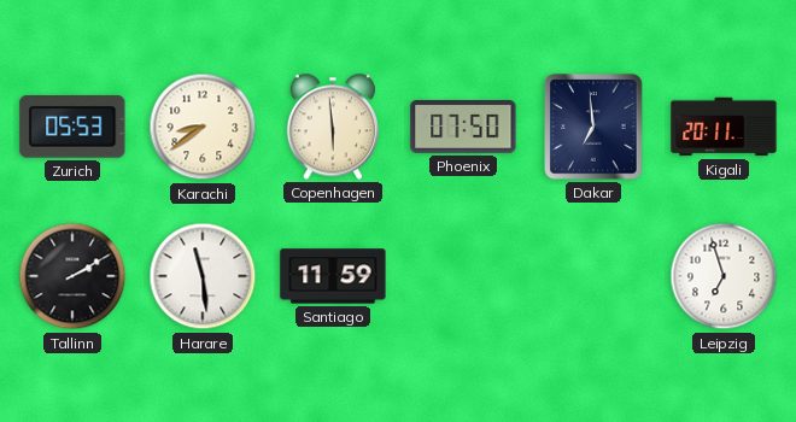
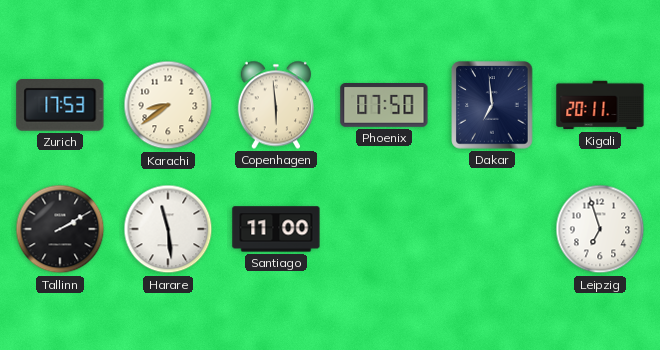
Zurich: 05:53 -> 17:53 (60, 106)
Santiago: 11:59 -> 11:00 (276, 229)
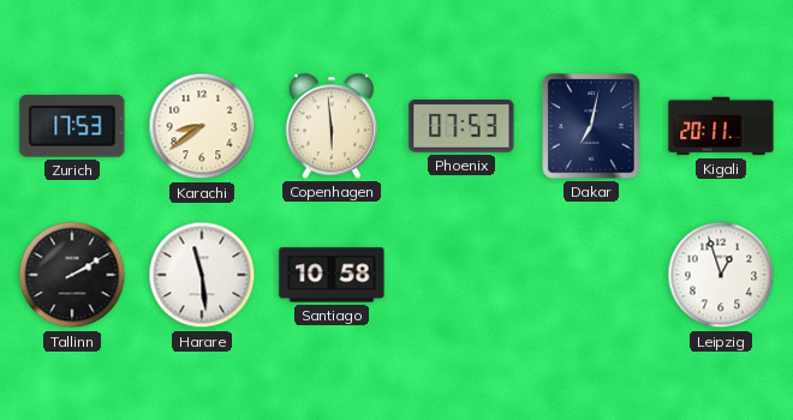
Phoenix: 07:50 -> 07:53 (461, 127)
Dakar: 6:59 -> 7:02 (591, 126)
Santiago: 11:00 -> 10:58 (332, 275)
Leipzig: 6:57 -> 12:57 (721, 275)
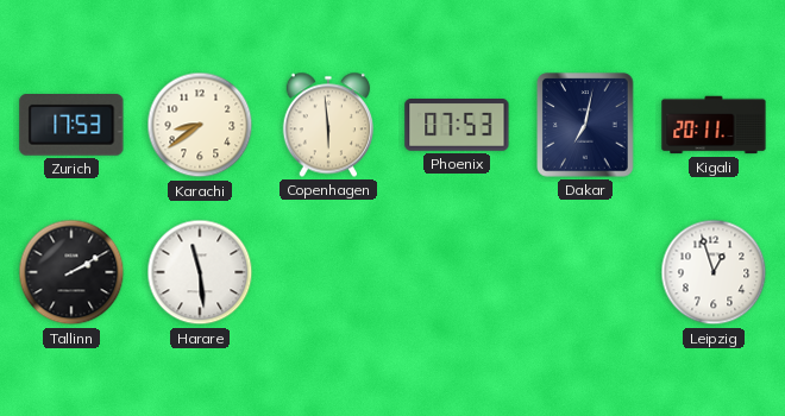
Santiago: 10:58 -> none (332, 275)
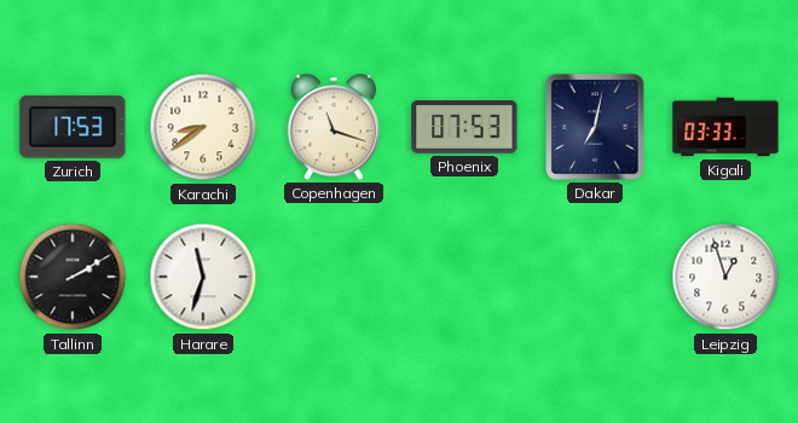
Copenhagen: 5:59 -> 11:18 (332, 127)
Kigali: 20:11 -> 03:33 (725, 127)
Harare: 11:29 -> 11:33 (203, 277)
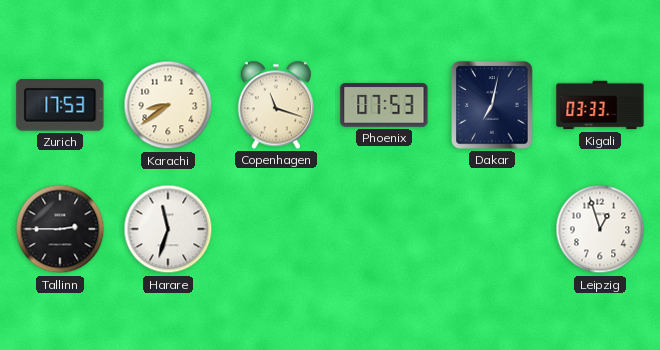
Tallinn: 2:10 -> 2:45 (60, 229)
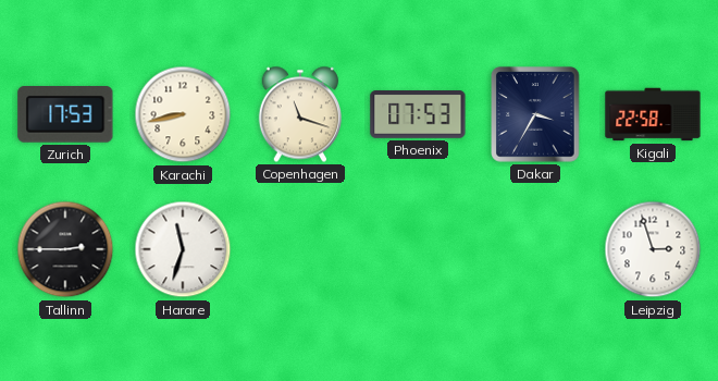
Karachi: 8:39 -> 8:43 (183, 114)
Dakar: 7:02 -> 3:35 (535, 114)
Kigali: 03:33 -> 22:58 (653, 114)
Leipzig: 12:57 -> 2:57 (653, 249)
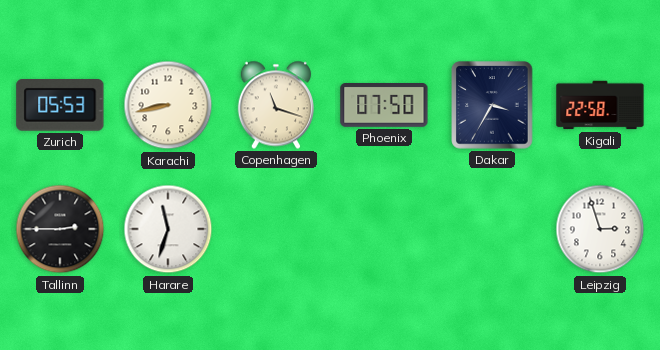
Zurich: 17:53 -> 05:53 (60, 106)
Phoenix: 07:53 -> 07:50 (384, 106)
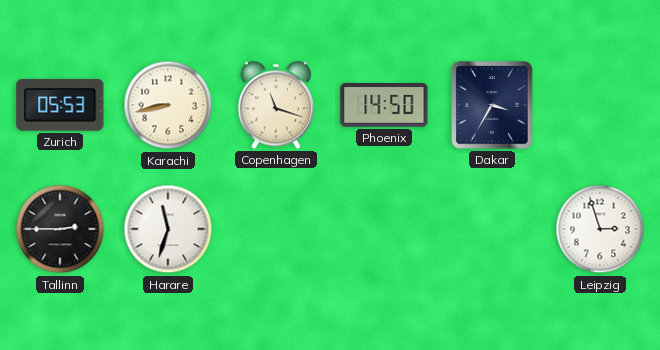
Phoenix: 07:50 -> 14:50 (384, 106)
Kigali: 22:58 -> none (600, 105)
